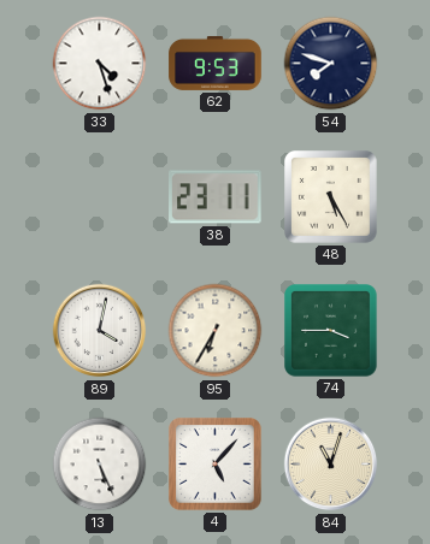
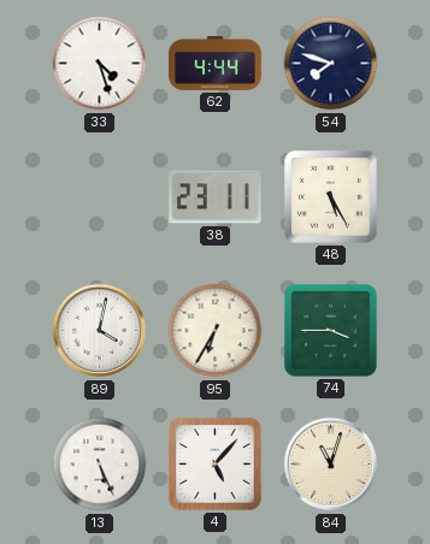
62: 9:53 -> 4:44 (216, 63)
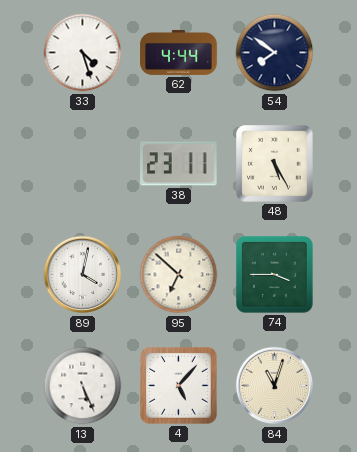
54: 7:48 -> 7:51 (275, 53)
95: 6:35 -> 6:52 (179, 275)
